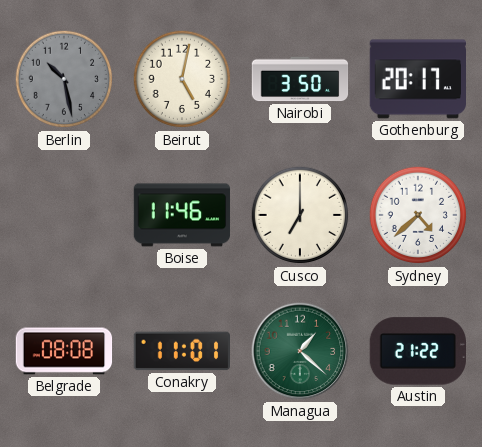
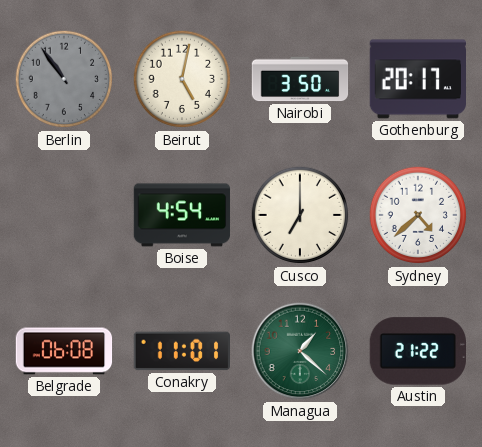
Berlin: 10:28 -> 10:54 (64, 79)
Boise: 11:46 -> 4:54 (182, 215)
Belgrade: 08:08 -> 06:08 (64, 351)
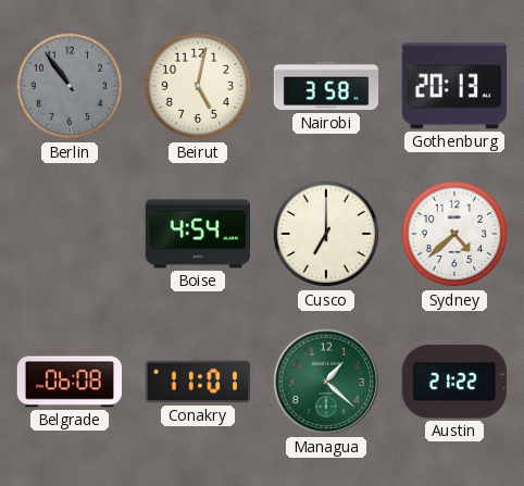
Nairobi: 3:50 -> 3:58 (326, 86)
Gothenburg: 20:17 -> 20:13 (453, 86)
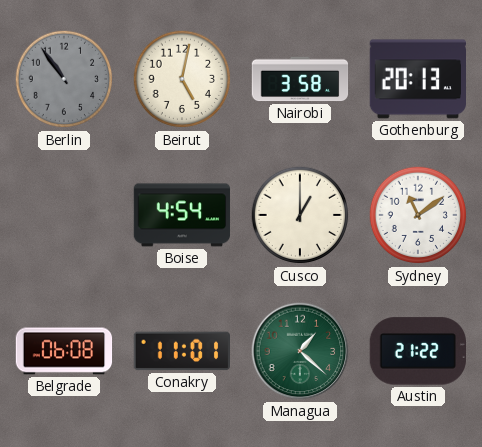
Cusco: 7:00 -> 1:00 (300, 215)
Sydney: 4:38 -> 11:09 (418, 215)
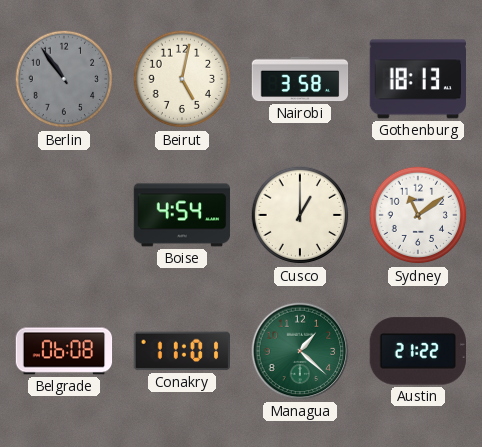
Gothenburg: 20:13 -> 18:13 (417, 79)
